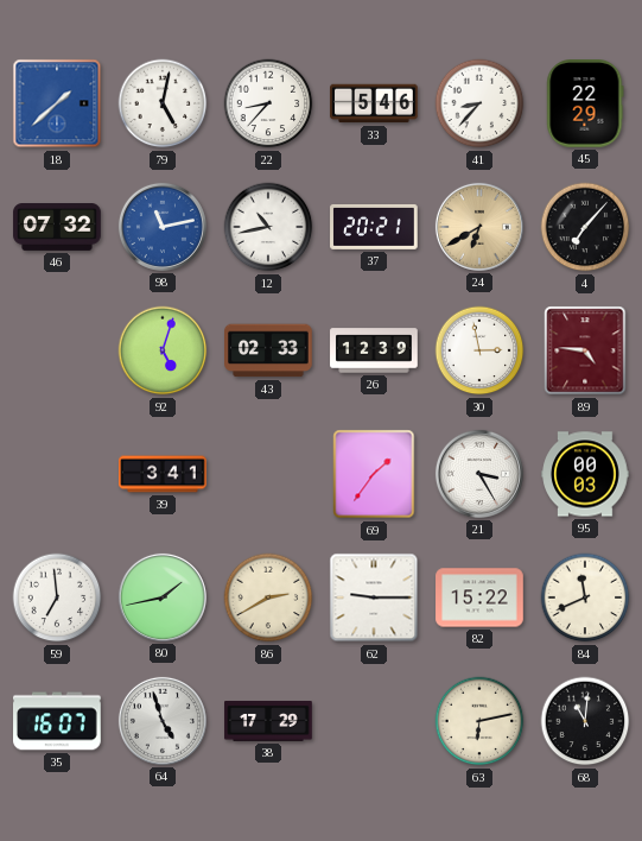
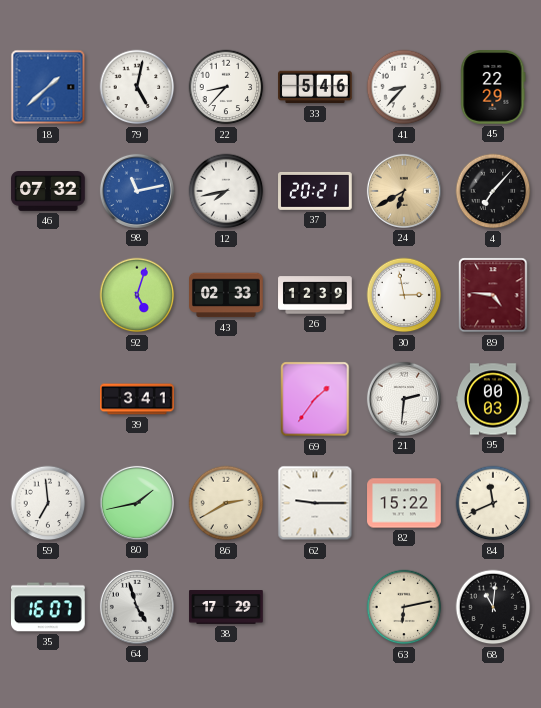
12: 10:43 -> 7:43 (226, 191)
21: 3:25 -> 2:31 (404, 399)
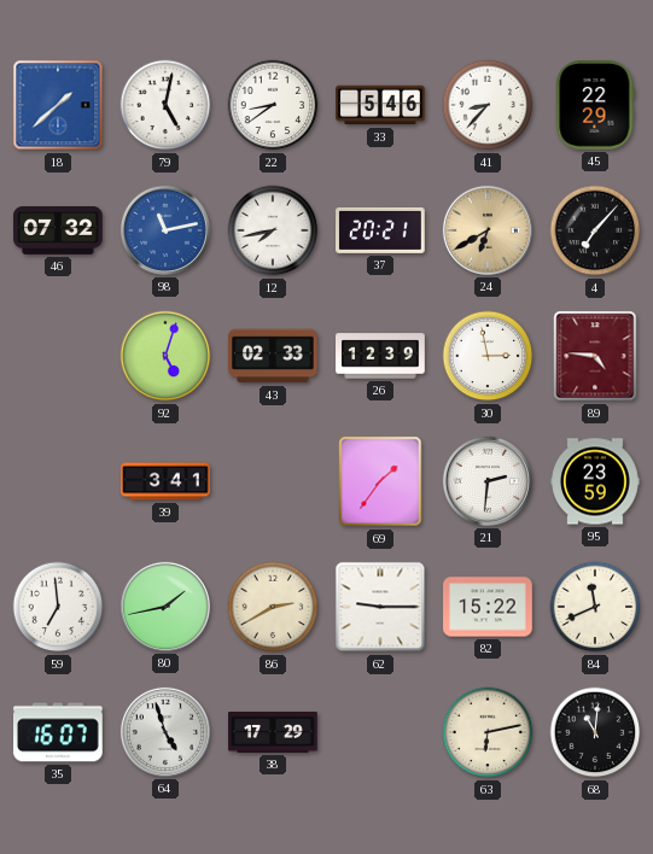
22: 8:37 -> 8:39 (273, 105)
95: 00:03 -> 23:59 (595, 481)
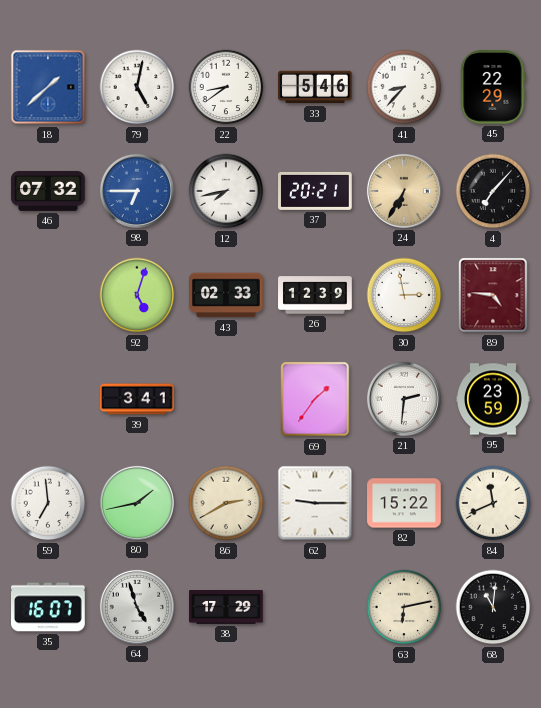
98: 11:13 -> 6:45 (137, 191)
24: 6:40 -> 6:35 (404, 191)
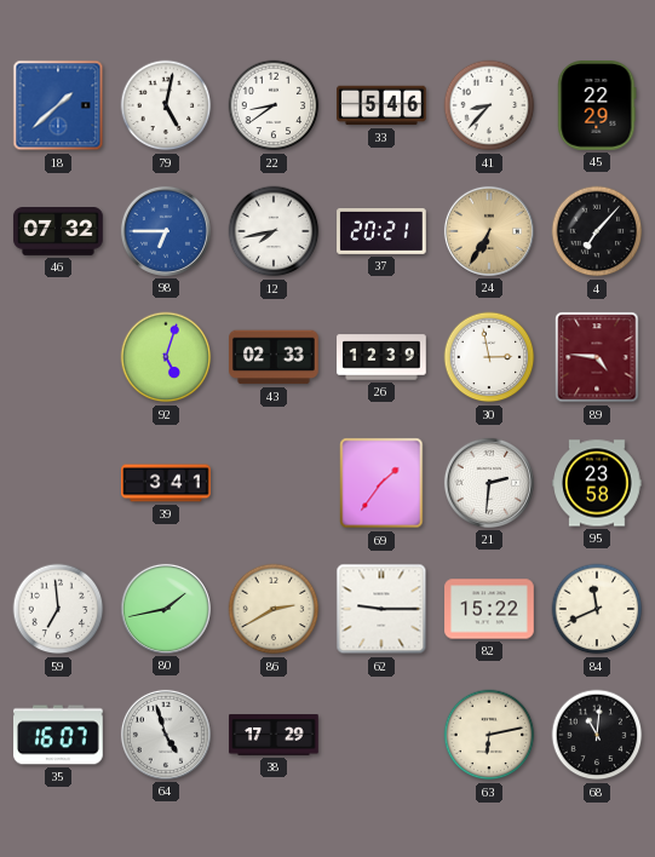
95: 23:59 -> 23:58 (597, 483)
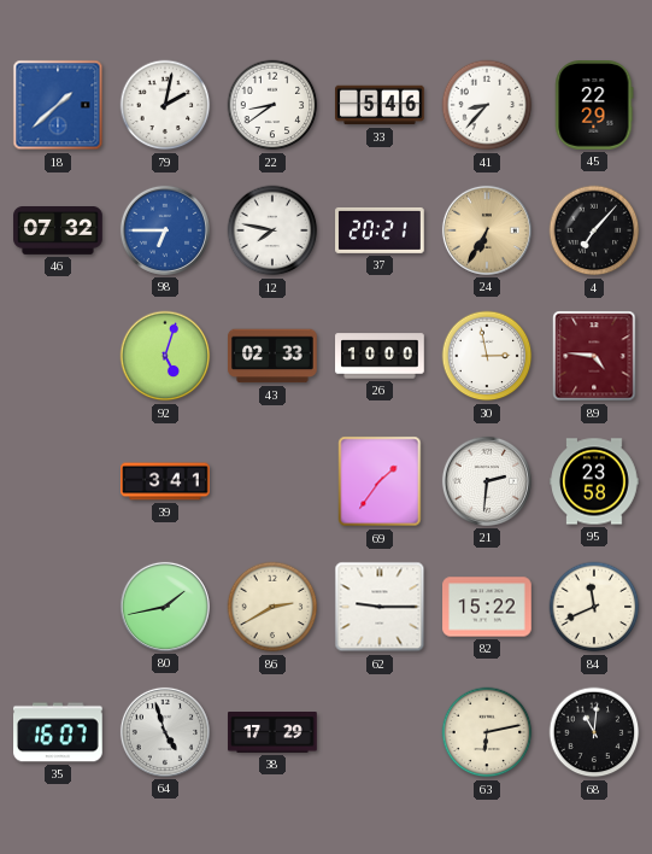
79: 5:02 -> 2:02 (165, 105)
12: 7:43 -> 7:47 (272, 230)
26: 12:39 -> 10:00 (380, 356)
59: 6:59 -> none (58, 609)
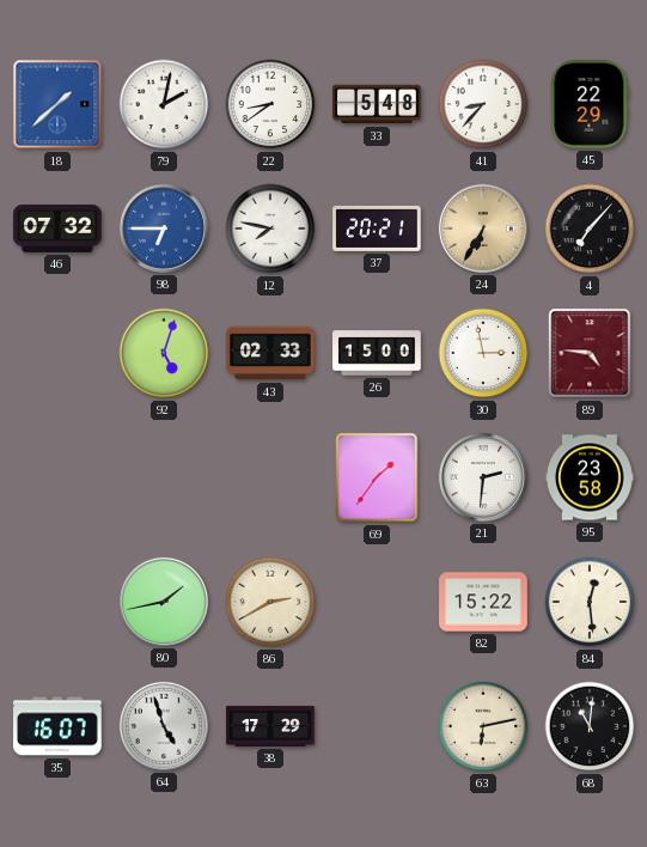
33: 5:46 -> 5:48 (377, 104)
26: 10:00 -> 15:00 (377, 353)
39: 3:41 -> none (165, 481)
62: 9:15 -> none (380, 607)
84: 11:41 -> 12:29 (590, 602)
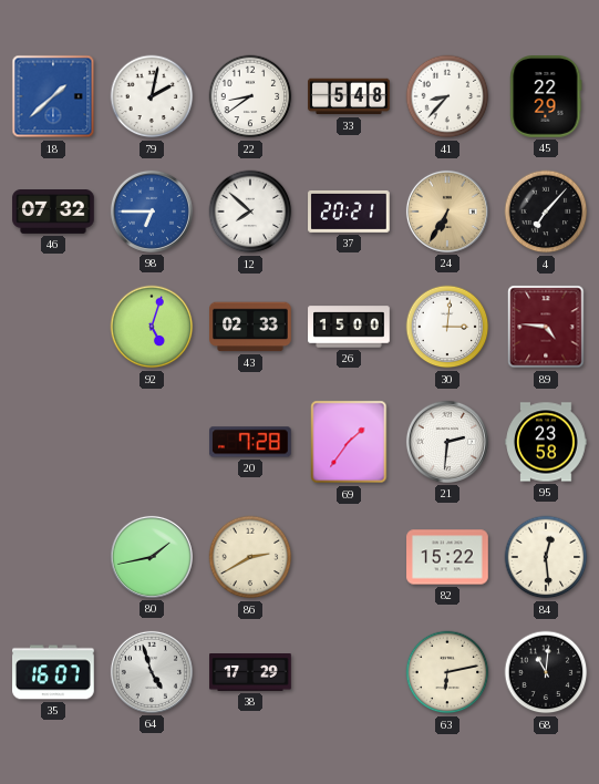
12: 7:47 -> 7:52 (250, 212)
30: 2:58 -> 3:01 (447, 327)
20: none -> 7:28 (251, 442)
